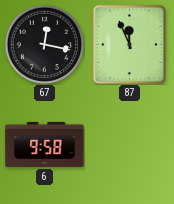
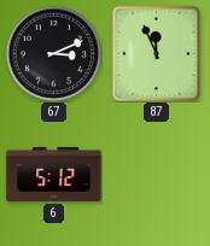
67: 12:17 -> 3:11 (53, 53)
6: 9:58 -> 5:12 (54, 174)
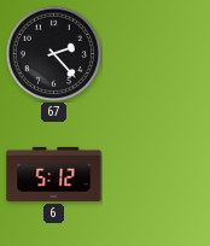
67: 3:11 -> 2:23 (53, 53)
87: 11:56 -> none (157, 53)
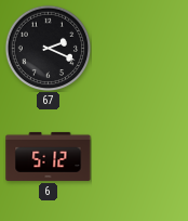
67: 2:23 -> 2:19 (48, 48)
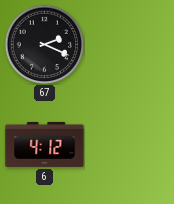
6: 5:12 -> 4:12 (45, 144)
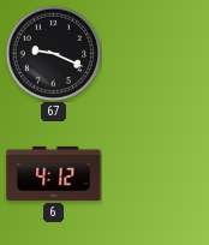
67: 2:19 -> 9:19 (53, 53)
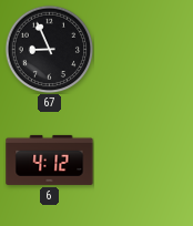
67: 9:19 -> 8:56 (49, 49)
